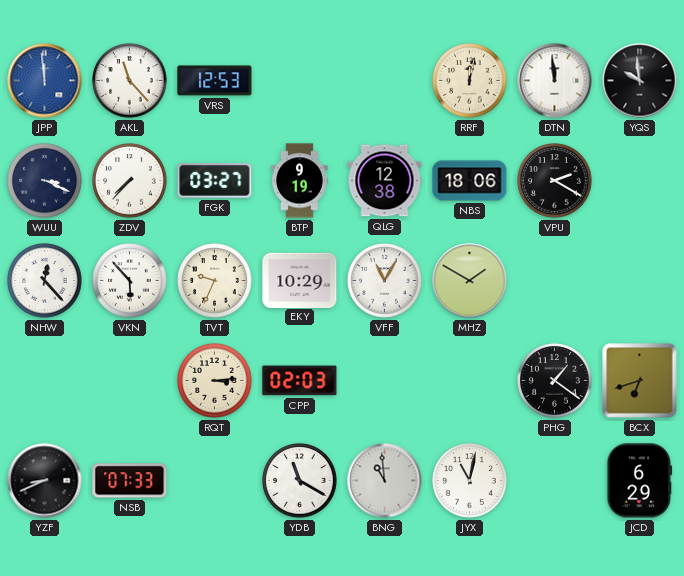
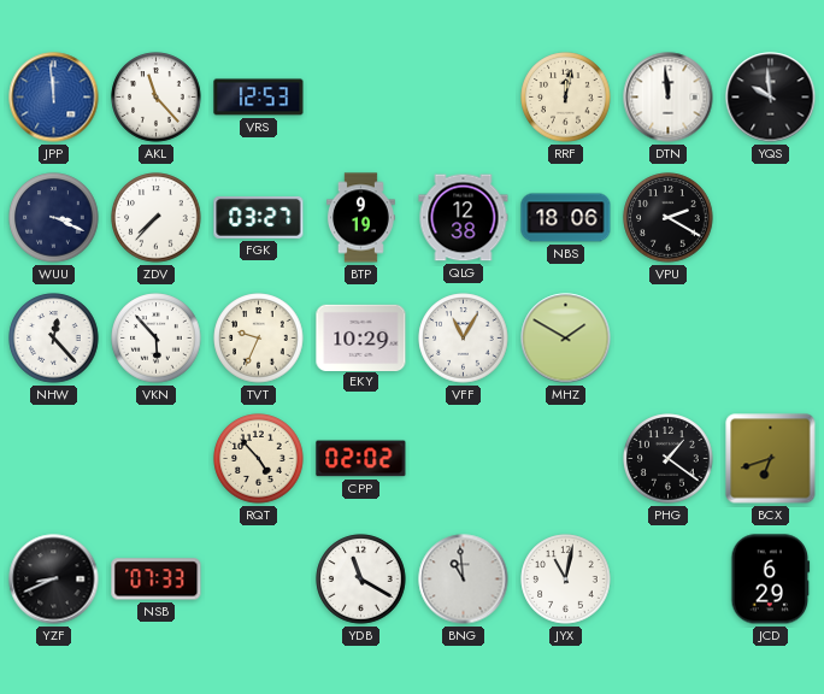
RQT: 3:14 -> 4:53 (259, 459)
CPP: 02:03 -> 02:02 (361, 459)
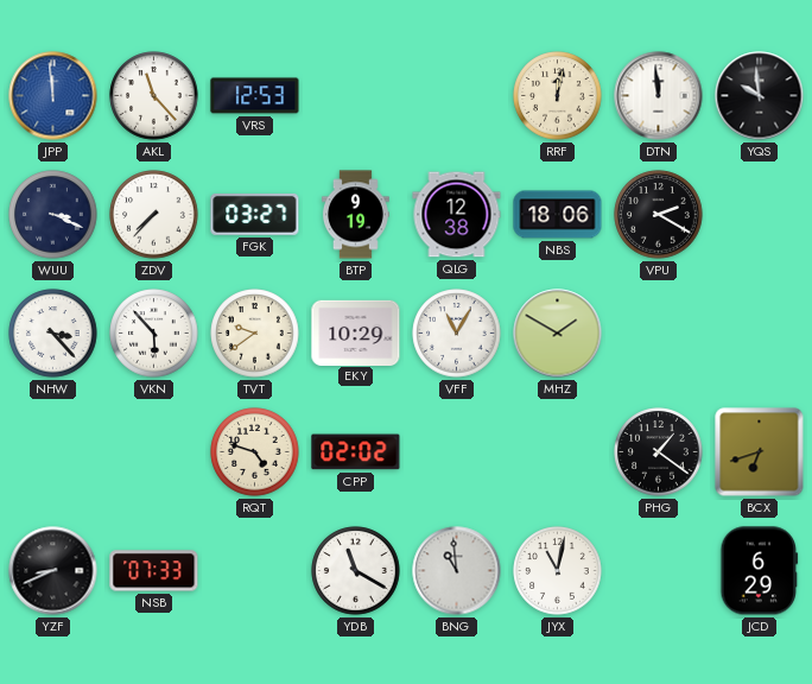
NHW: 12:23 -> 3:23 (53, 334)
TVT: 9:34 -> 9:39 (255, 334)
RQT: 4:53 -> 4:48 (255, 452)
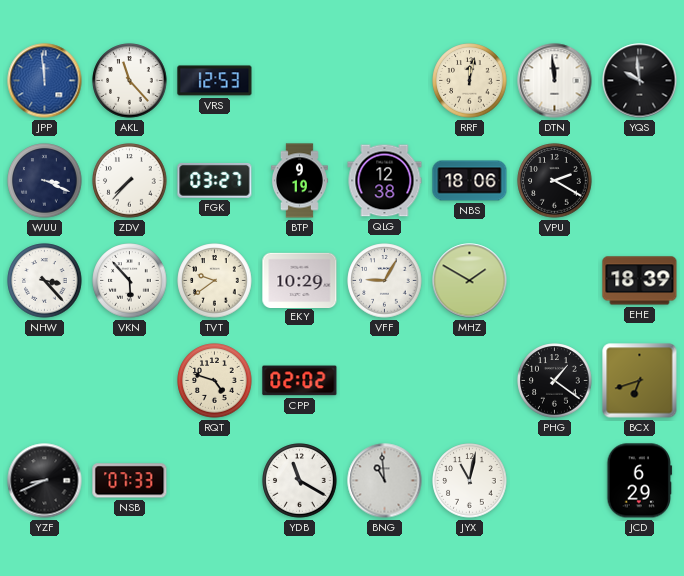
VFF: 11:05 -> 9:05 (385, 281)
EHE: none -> 18:39 (640, 281)
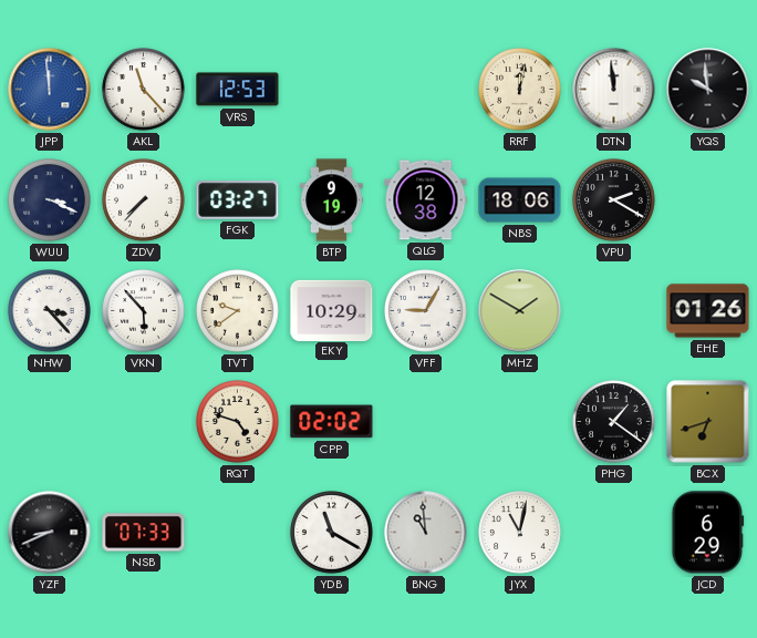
EHE: 18:39 -> 01:26 (708, 311)
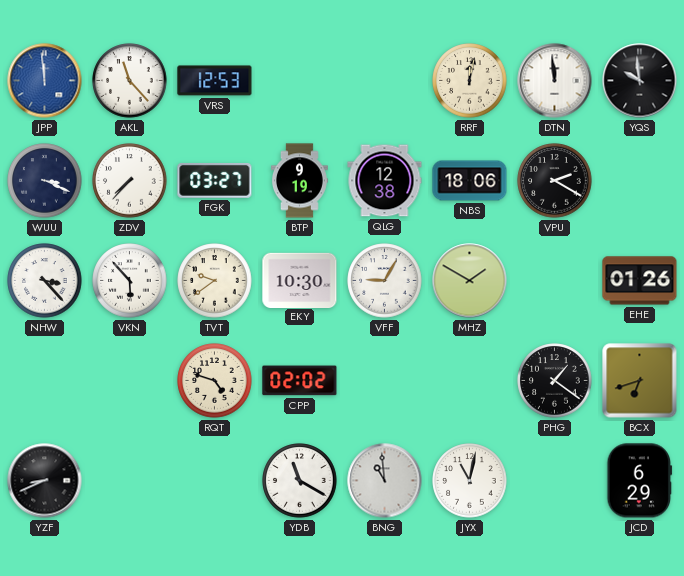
EKY: 10:29 -> 10:30 (300, 280)
NSB: 07:33 -> none (144, 533)
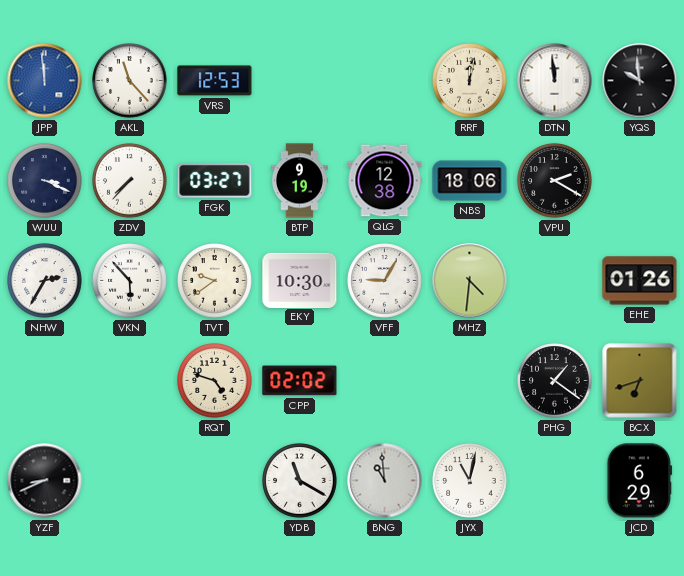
NHW: 3:23 -> 2:35 (45, 281)
MHZ: 1:50 -> 4:31 (470, 281)
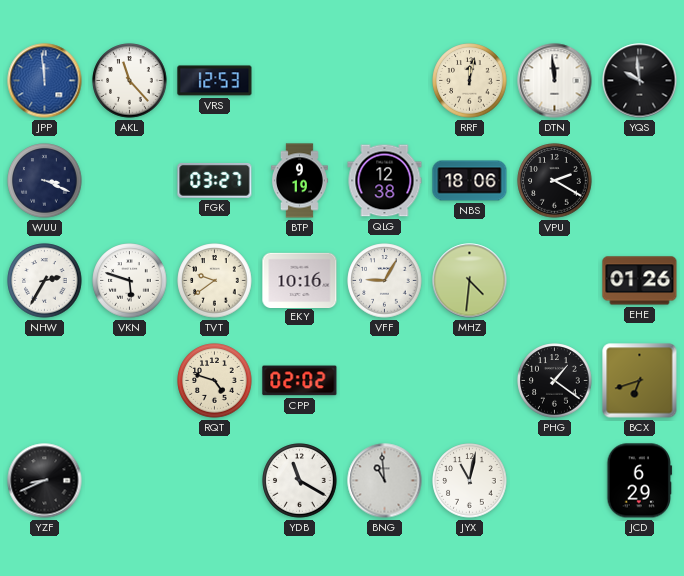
ZDV: 7:37 -> none (130, 181)
VKN: 5:53 -> 5:48 (130, 281)
EKY: 10:30 -> 10:16 (300, 280)
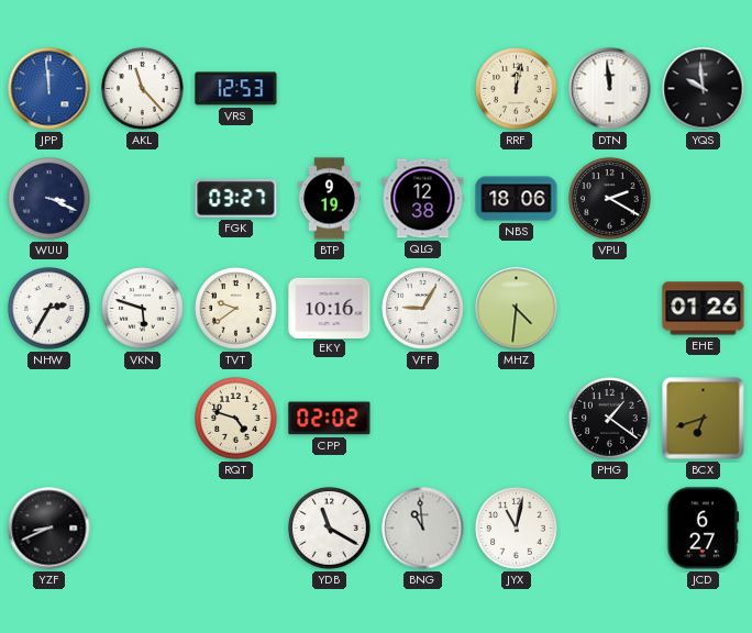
JCD: 6:29 -> 6:27 (704, 529)
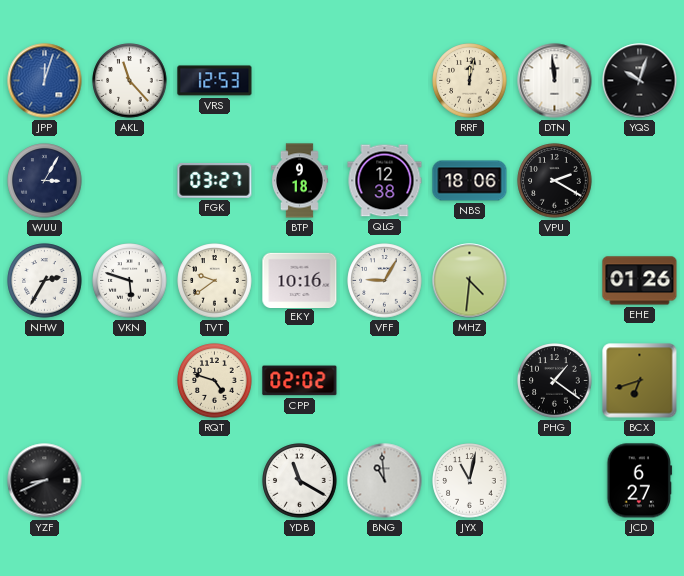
JPP: 11:59 -> 12:03 (45, 81)
YQS: 9:59 -> 10:03 (640, 81)
WUU: 3:19 -> 3:05 (45, 181)
BTP: 9:19 -> 9:18 (299, 181)
